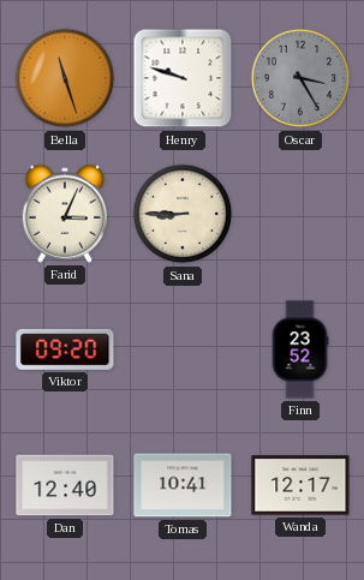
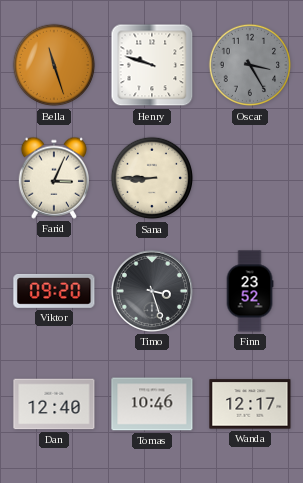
Timo: none -> 3:27 (152, 291)
Tomas: 10:41 -> 10:46 (152, 404)
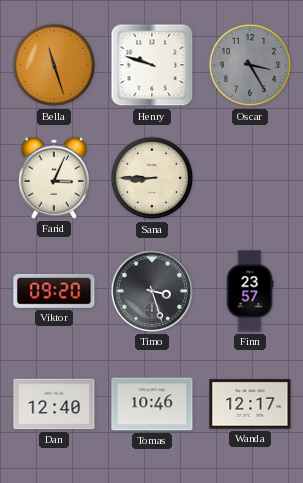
Finn: 23:52 -> 23:57 (250, 291)
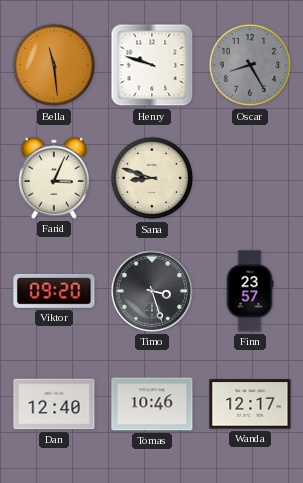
Bella: 11:27 -> 11:29 (54, 65)
Oscar: 3:25 -> 8:25 (250, 65)
Sana: 8:45 -> 8:48 (152, 178)
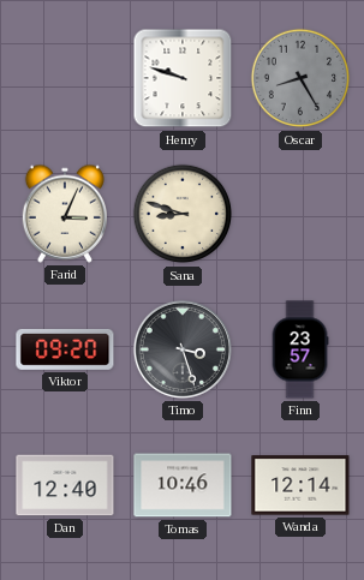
Bella: 11:29 -> none (54, 65)
Wanda: 12:17 -> 12:14 (300, 485)
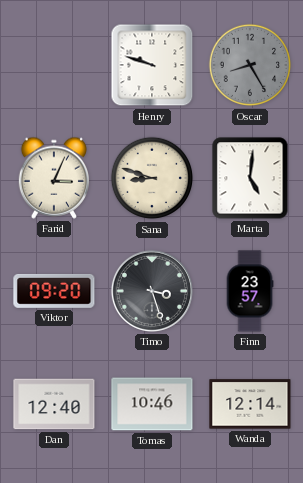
Marta: none -> 5:01 (250, 178)
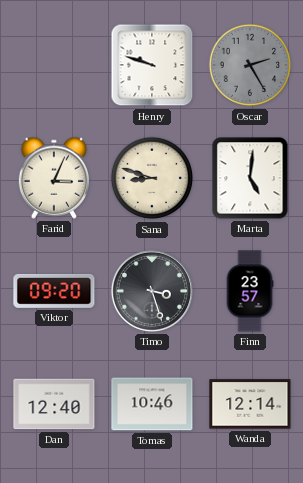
Oscar: 8:25 -> 2:25 (250, 65)
